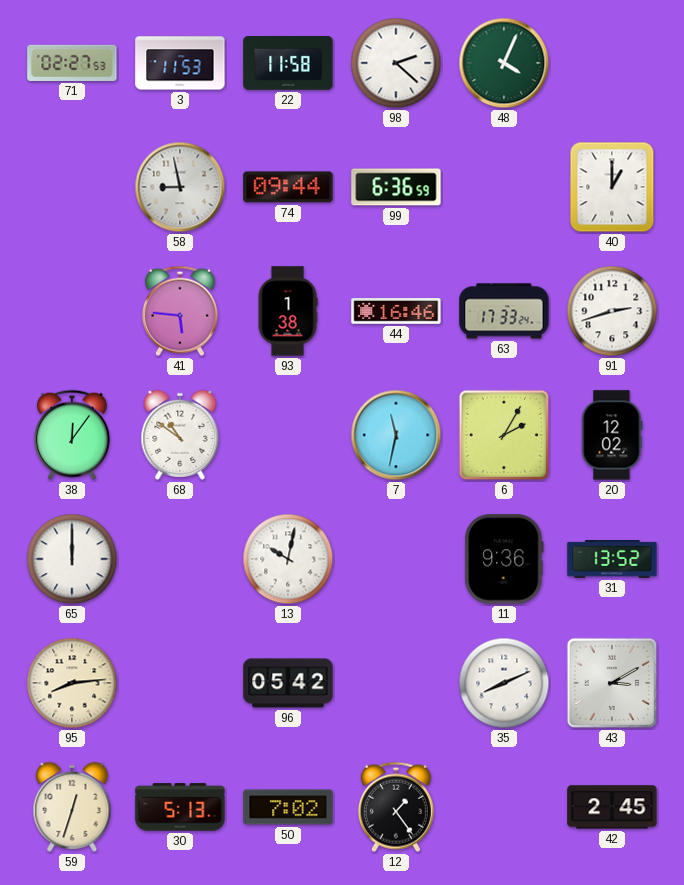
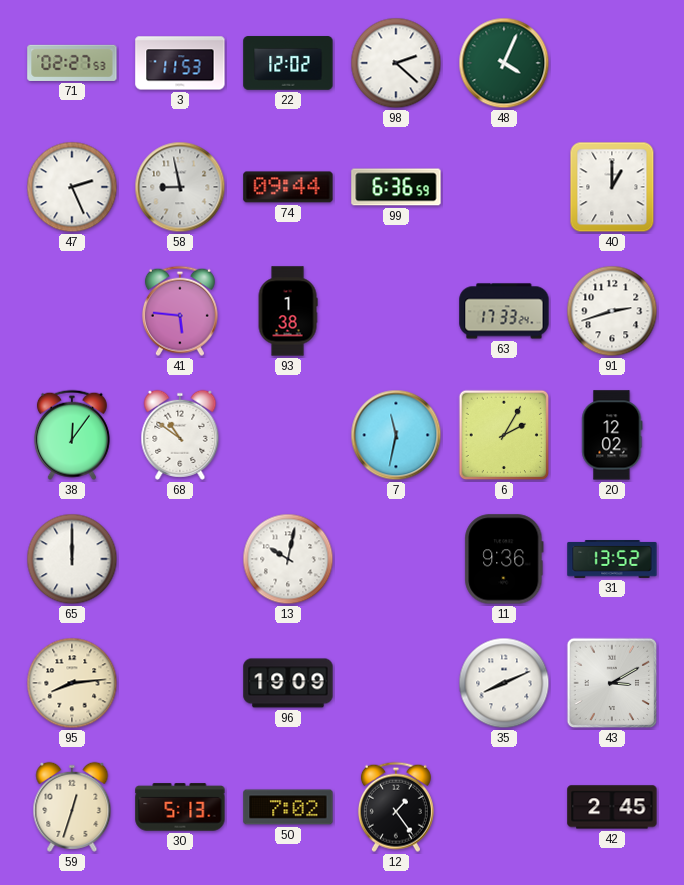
22: 11:58 -> 12:02 (288, 63)
47: none -> 2:26 (72, 187)
44: 16:46 -> none (396, 312)
96: 05:42 -> 19:09 (288, 683)
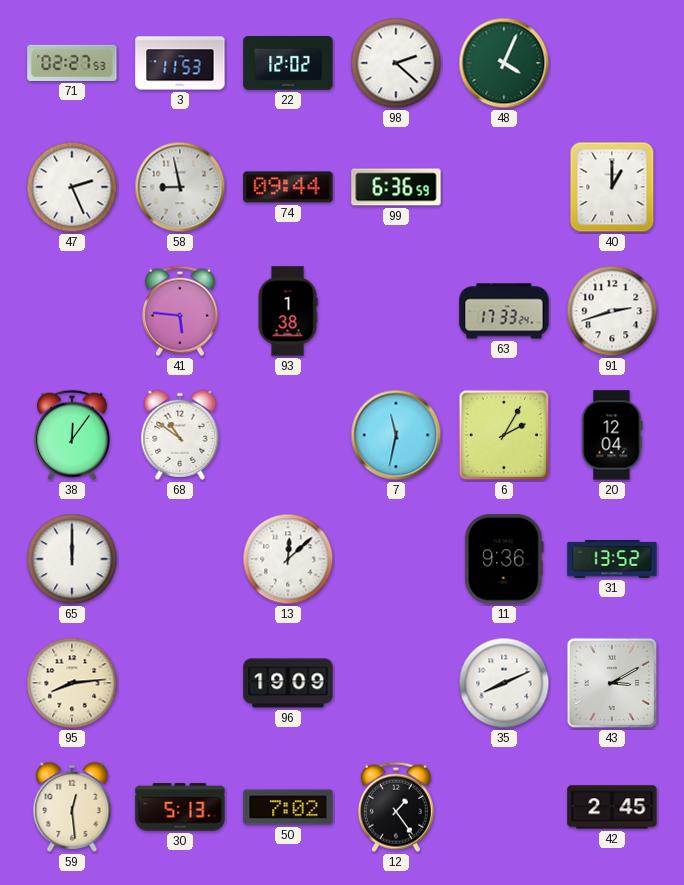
20: 12:02 -> 12:04 (612, 435)
13: 10:02 -> 12:08 (288, 559)
59: 12:33 -> 12:29 (72, 807)
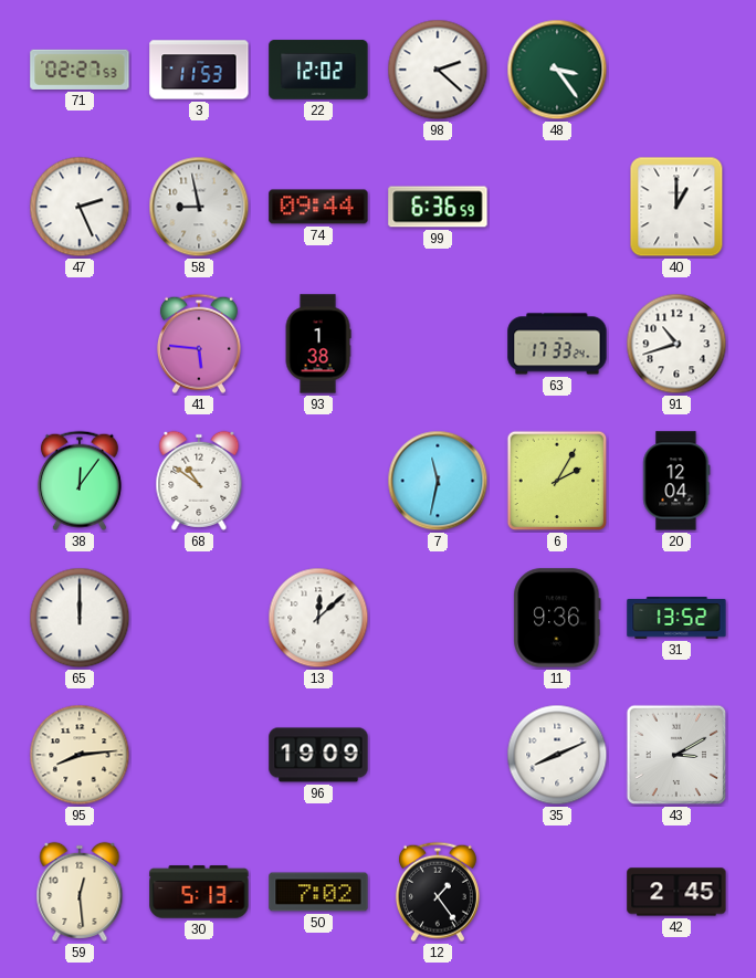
48: 4:04 -> 3:24 (557, 70)
91: 2:42 -> 10:42 (676, 344)
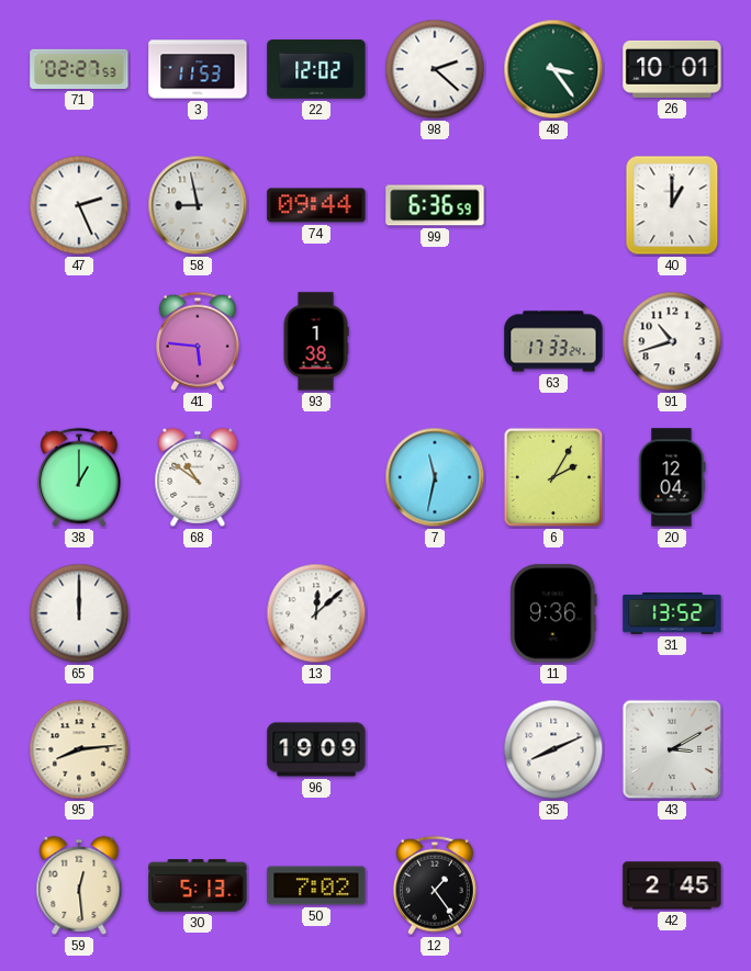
26: none -> 10:01 (672, 69)
38: 12:06 -> 1:00 (79, 477)
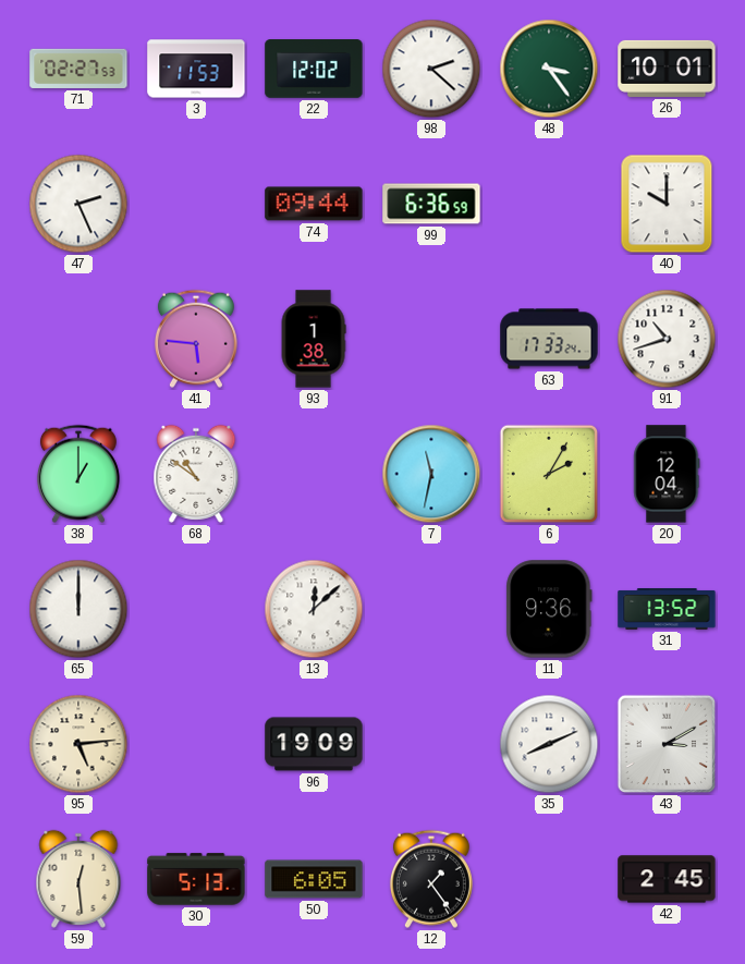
58: 8:58 -> none (198, 205)
40: 1:00 -> 10:00 (667, 204)
95: 8:14 -> 5:14 (78, 744)
50: 7:02 -> 6:05 (314, 879)
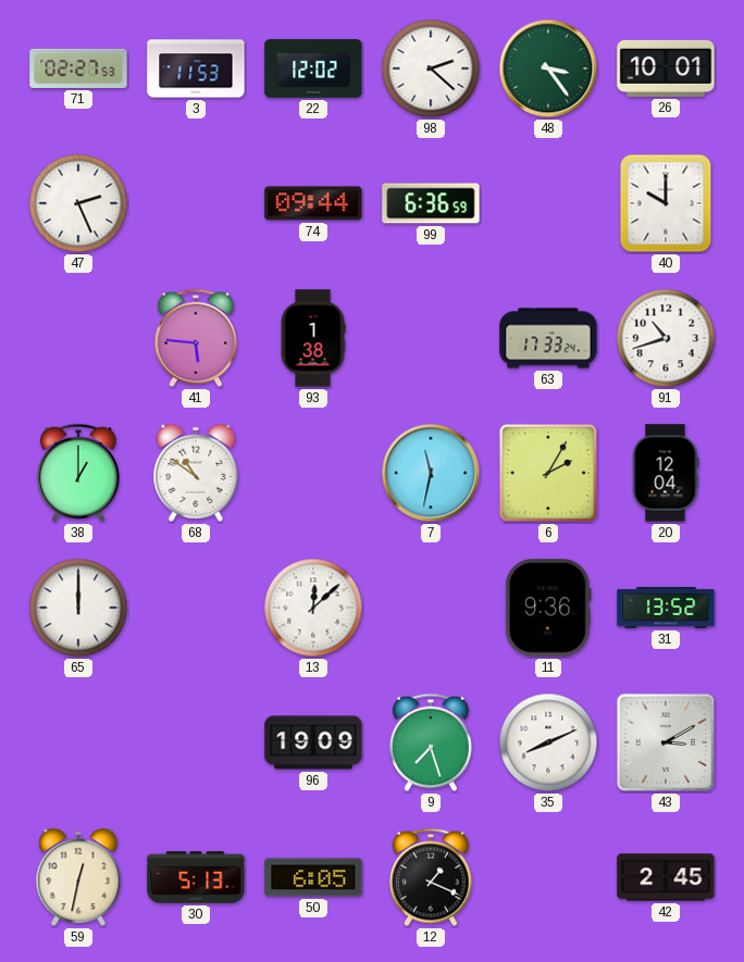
95: 5:14 -> none (78, 744)
9: none -> 7:27 (431, 742)
59: 12:29 -> 12:32 (78, 877)
12: 1:24 -> 1:19 (431, 877)
